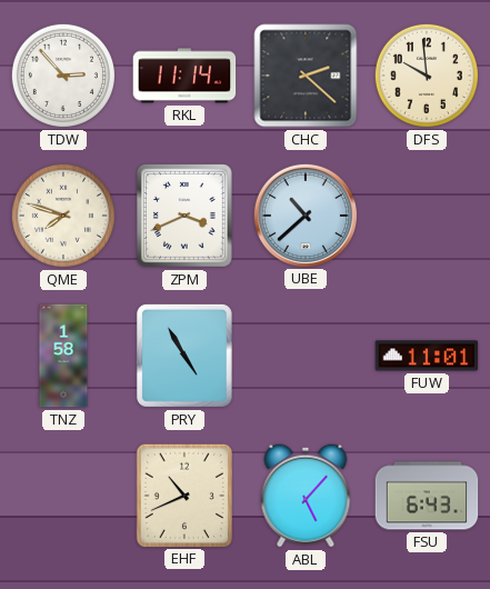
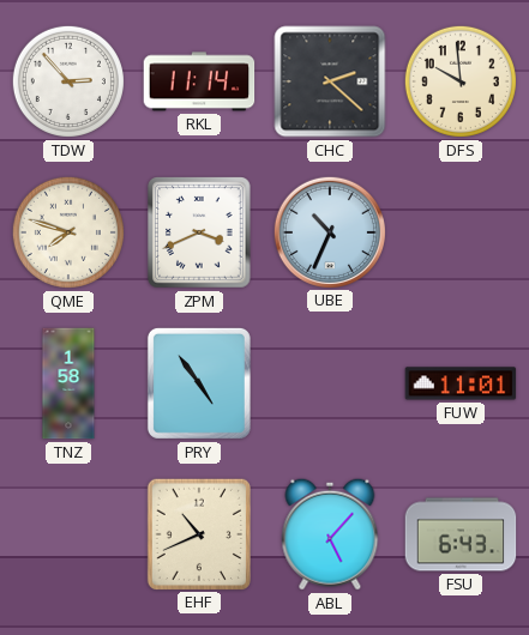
UBE: 10:38 -> 10:34 (329, 231)
PRY: 4:55 -> 4:54 (199, 383)
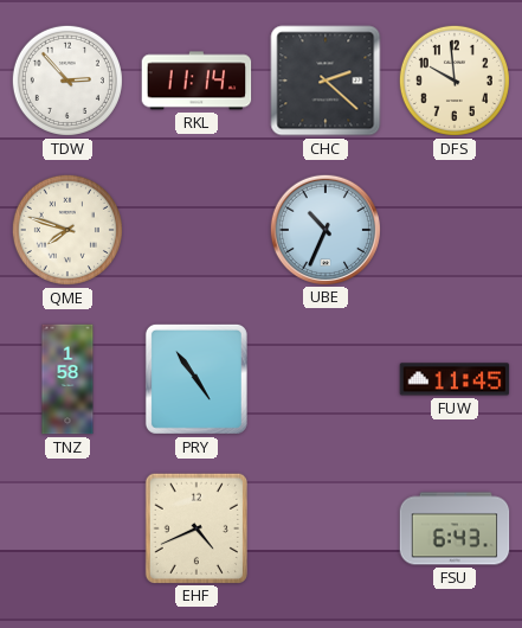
ZPM: 3:41 -> none (200, 232)
FUW: 11:01 -> 11:45 (455, 379)
EHF: 10:41 -> 4:41 (196, 527)
ABL: 5:07 -> none (330, 534)
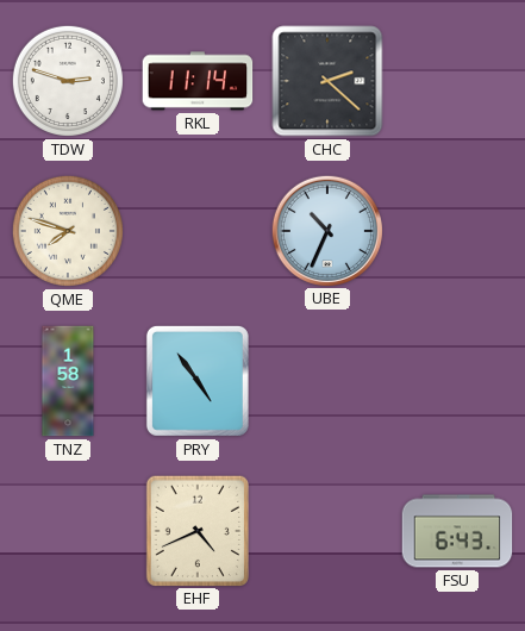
TDW: 2:53 -> 2:48 (68, 81)
DFS: 9:59 -> none (455, 81)
FUW: 11:45 -> none (455, 379)
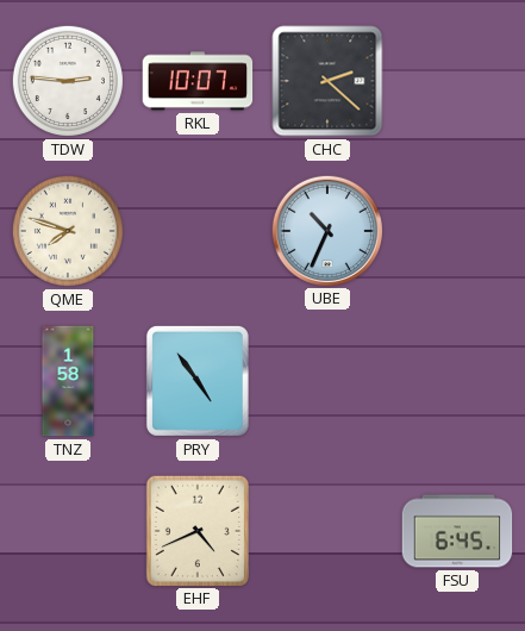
TDW: 2:48 -> 2:46 (68, 81)
RKL: 11:14 -> 10:07 (198, 81)
FSU: 6:43 -> 6:45 (457, 531)
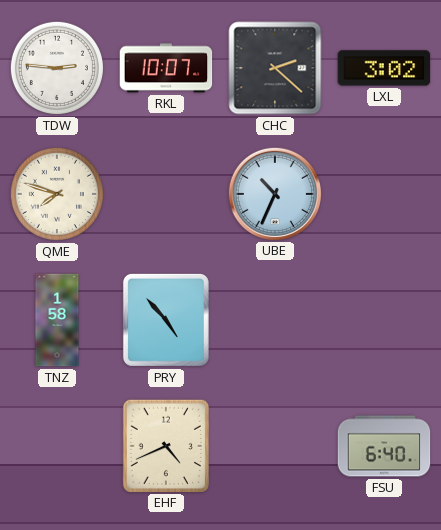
LXL: none -> 3:02 (384, 68)
PRY: 4:54 -> 4:53 (166, 320)
FSU: 6:45 -> 6:40 (384, 446)
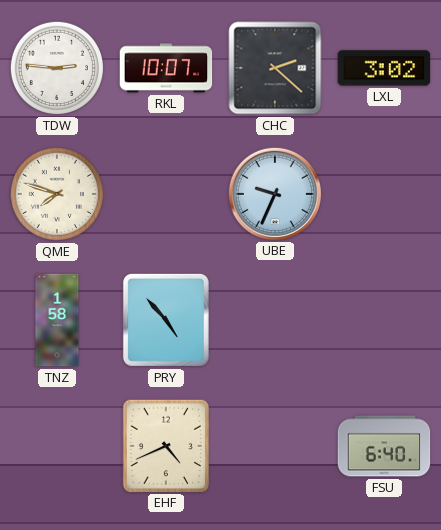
UBE: 10:34 -> 9:34 (274, 193)
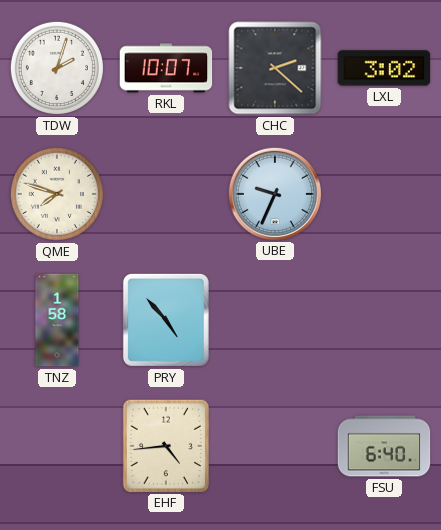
TDW: 2:46 -> 2:03 (57, 68)
EHF: 4:41 -> 4:44 (166, 445)
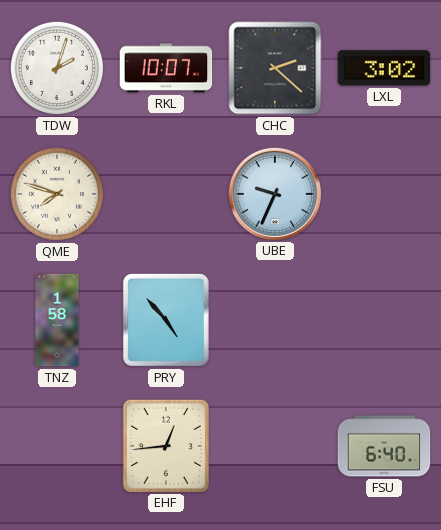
EHF: 4:44 -> 12:44 (166, 445)
